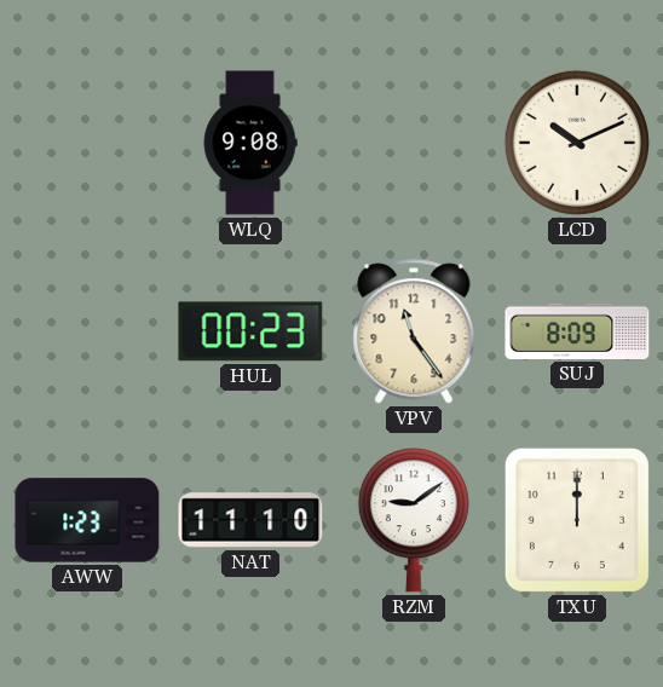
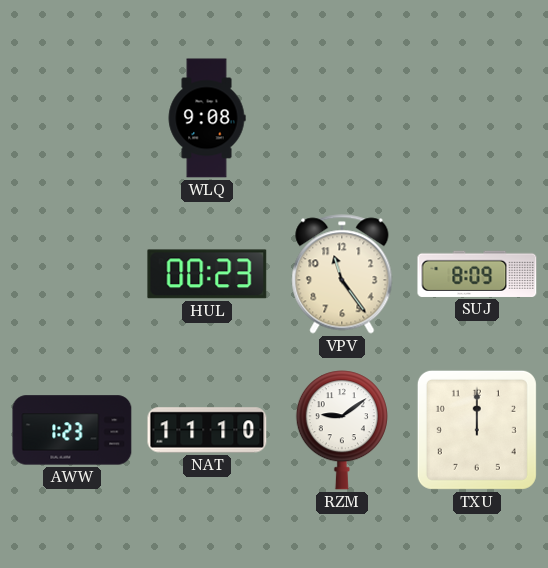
LCD: 10:11 -> none (577, 143)
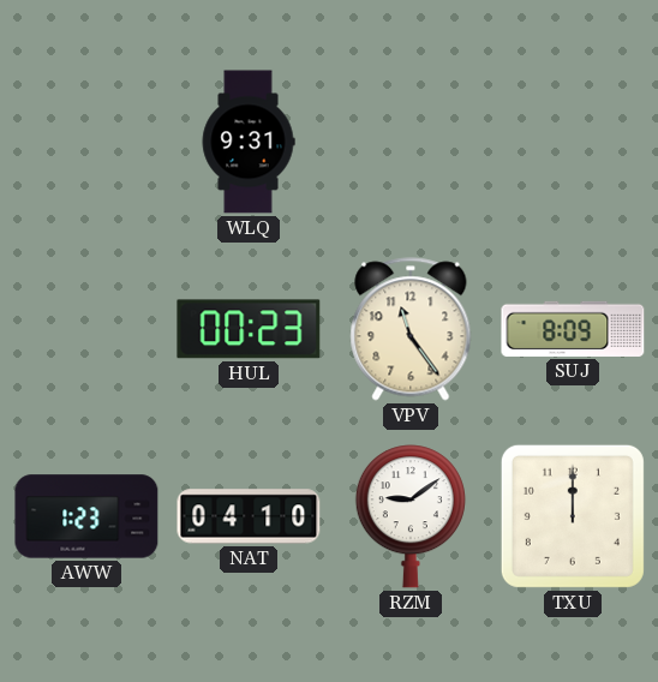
WLQ: 9:08 -> 9:31 (249, 142)
NAT: 11:10 -> 04:10 (249, 516)
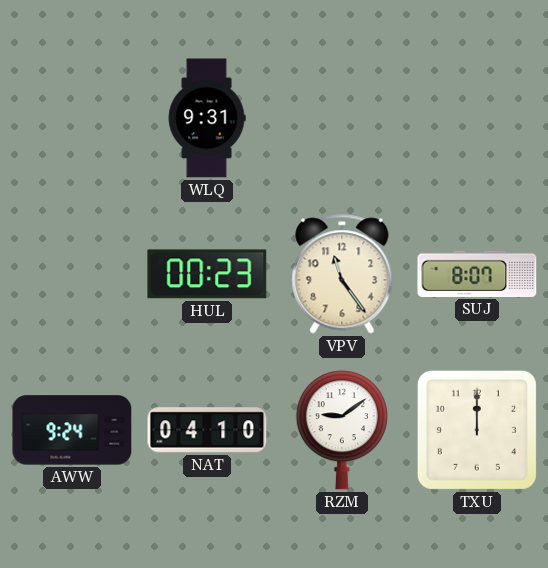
SUJ: 8:09 -> 8:07 (477, 274)
AWW: 1:23 -> 9:24 (72, 430)
